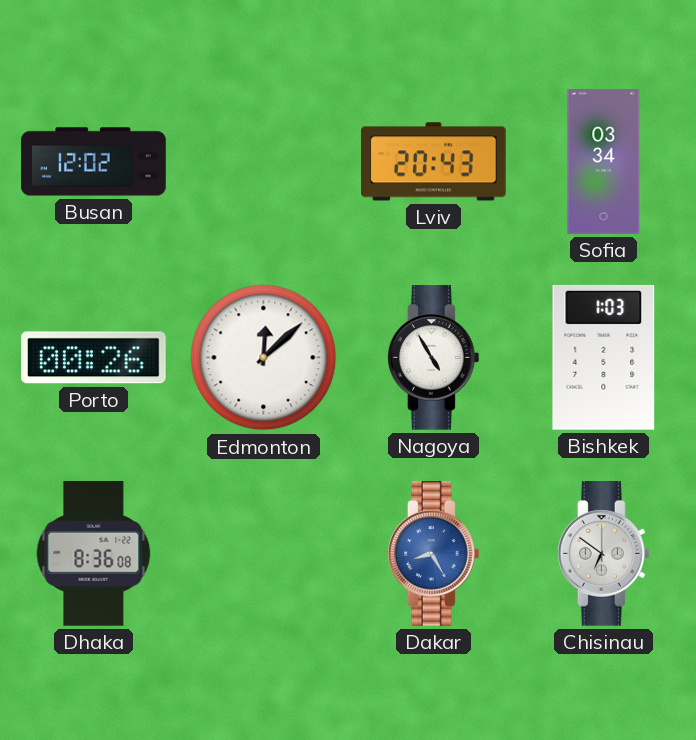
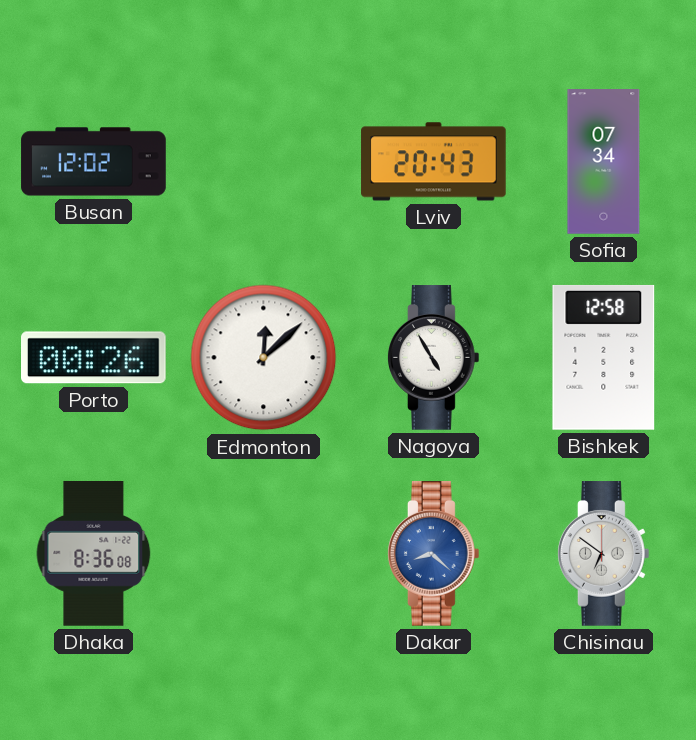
Sofia: 03:34 -> 07:34 (604, 162)
Bishkek: 1:03 -> 12:58 (604, 357)
Dakar: 8:25 -> 8:22 (433, 554)
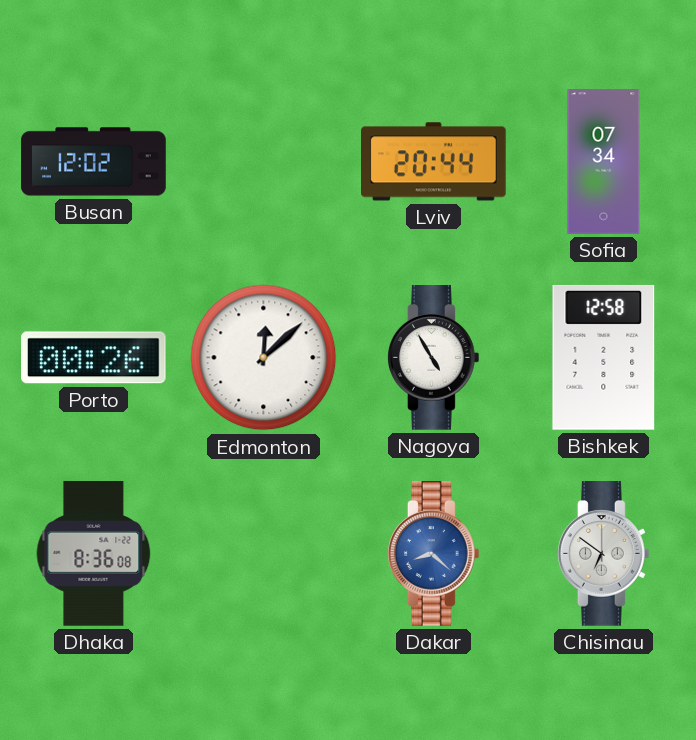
Lviv: 20:43 -> 20:44 (434, 162)
